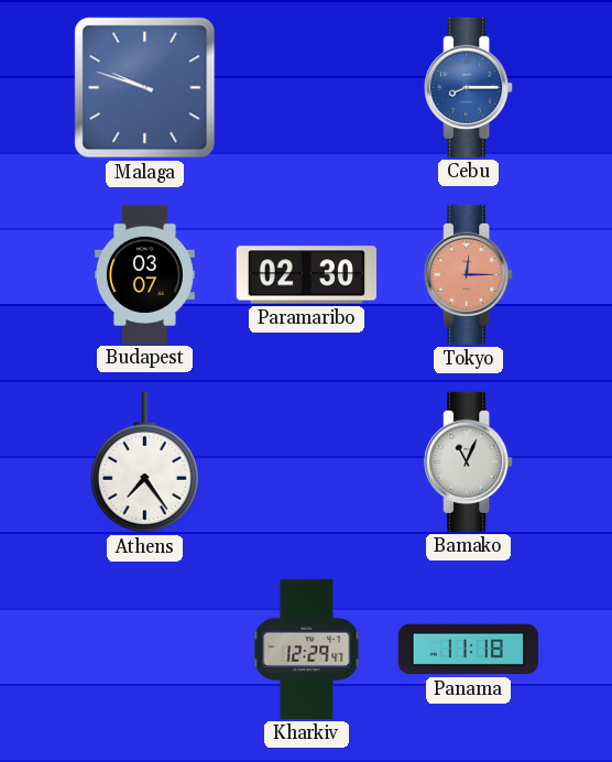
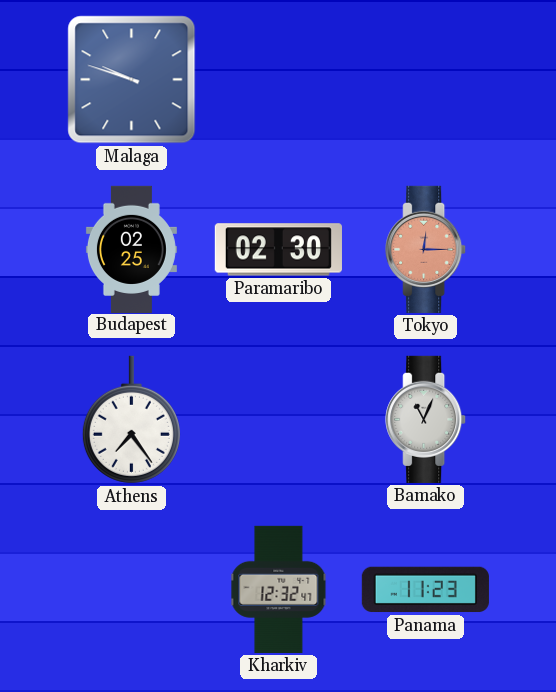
Cebu: 8:15 -> none (469, 87)
Budapest: 03:07 -> 02:25 (131, 249)
Kharkiv: 12:29 -> 12:32 (279, 589)
Panama: 11:18 -> 11:23 (425, 590)
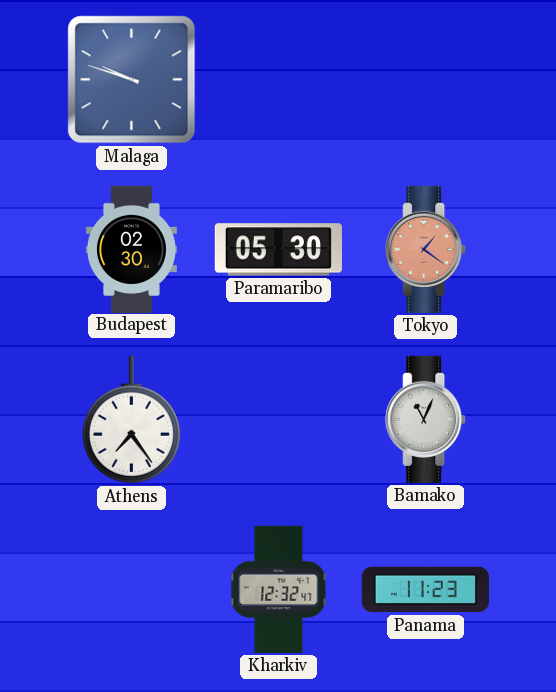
Budapest: 02:25 -> 02:30 (131, 249)
Paramaribo: 02:30 -> 05:30 (278, 250)
Tokyo: 12:15 -> 1:21 (426, 249)
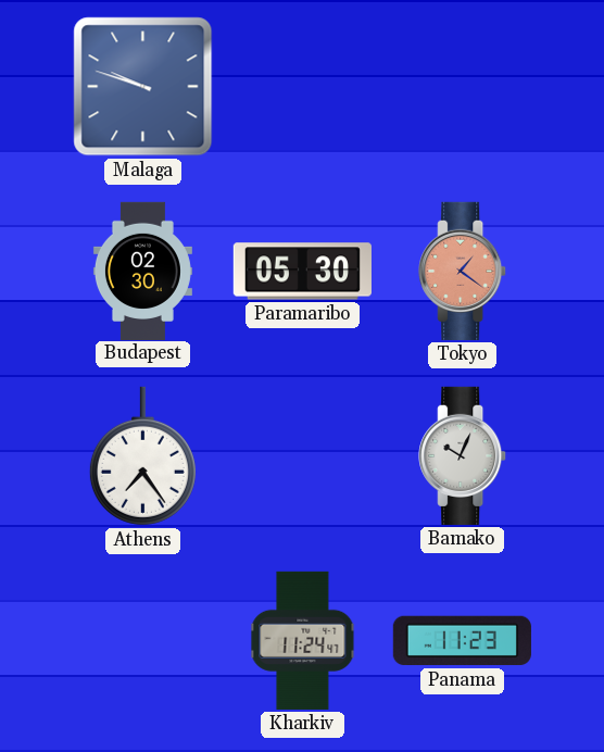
Bamako: 11:04 -> 10:04 (463, 455)
Kharkiv: 12:32 -> 11:24 (303, 640)
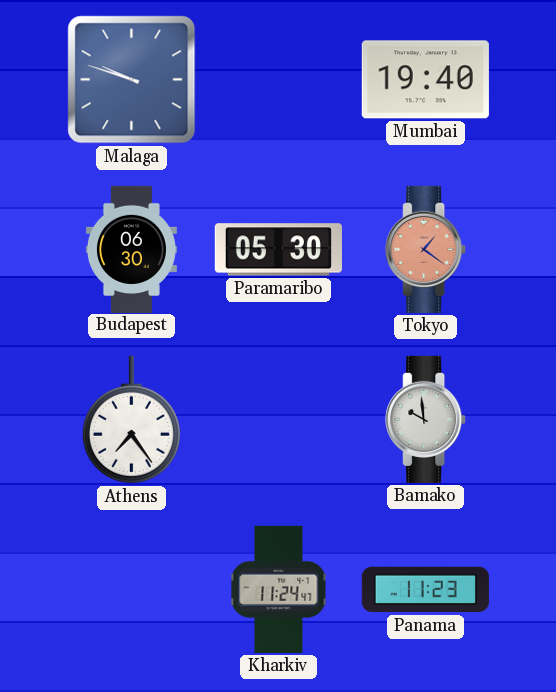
Mumbai: none -> 19:40 (425, 80)
Budapest: 02:30 -> 06:30 (131, 249)
Bamako: 10:04 -> 9:59 (426, 419)
